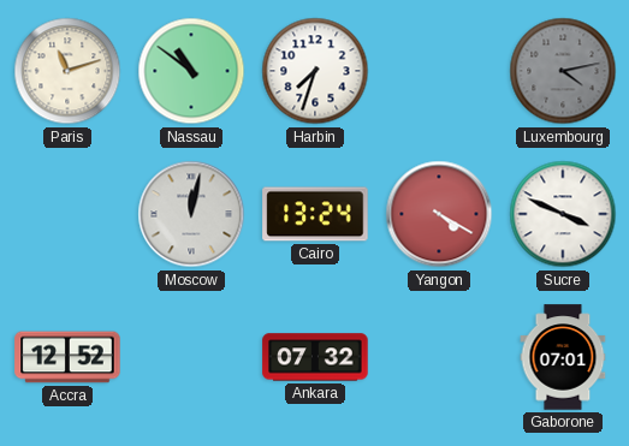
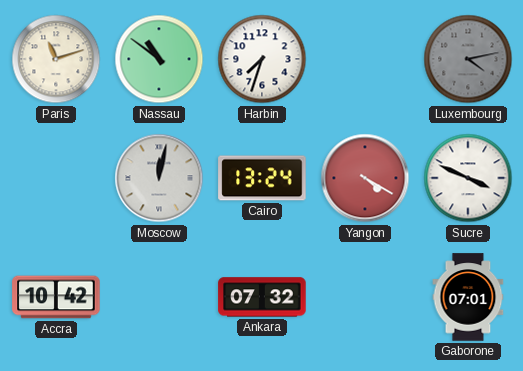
Accra: 12:52 -> 10:42 (56, 297)
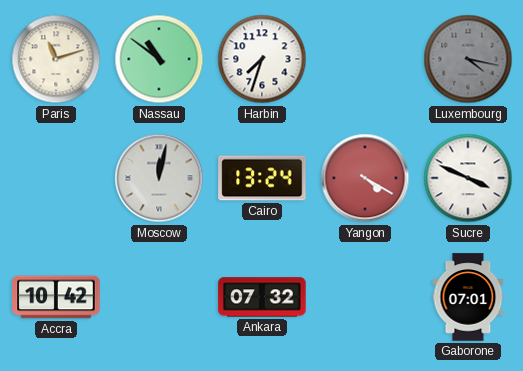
Luxembourg: 4:13 -> 4:17 (468, 59)
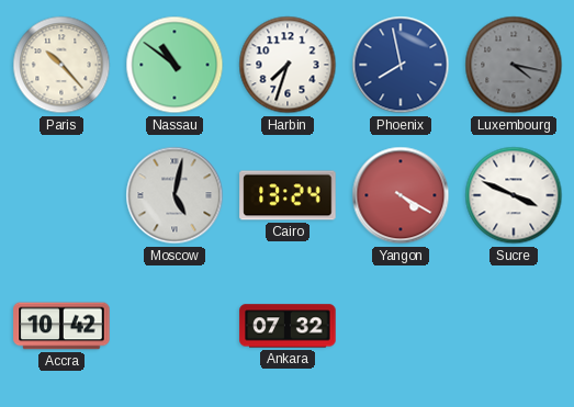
Paris: 11:12 -> 10:23 (61, 65)
Phoenix: none -> 7:58 (401, 65)
Moscow: 12:02 -> 5:02 (175, 195)
Gaborone: 07:01 -> none (468, 297)
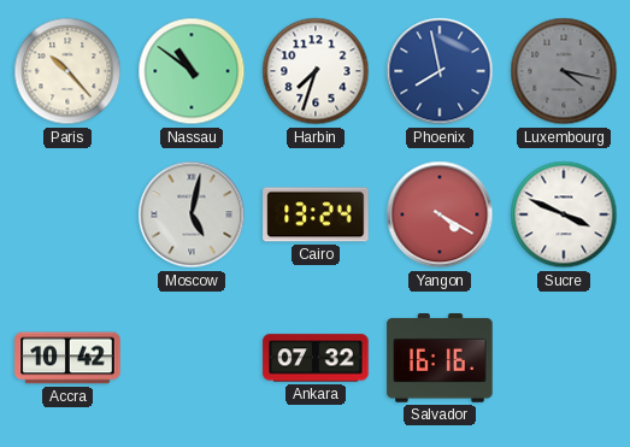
Salvador: none -> 16:16 (440, 358)
